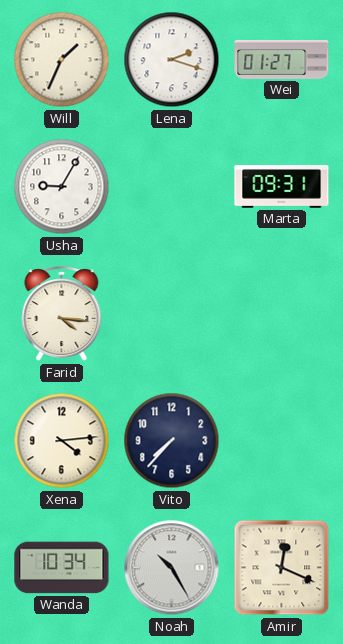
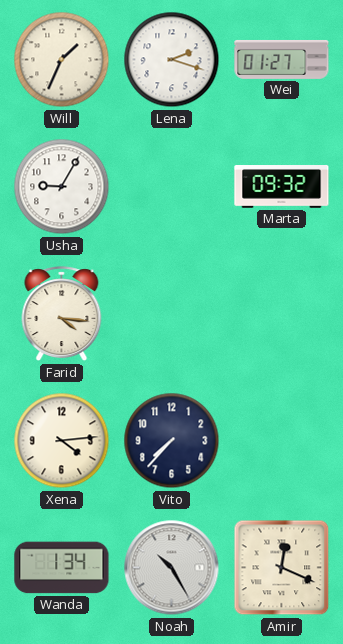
Marta: 09:31 -> 09:32 (282, 187)
Wanda: 10:34 -> 1:34 (62, 568)
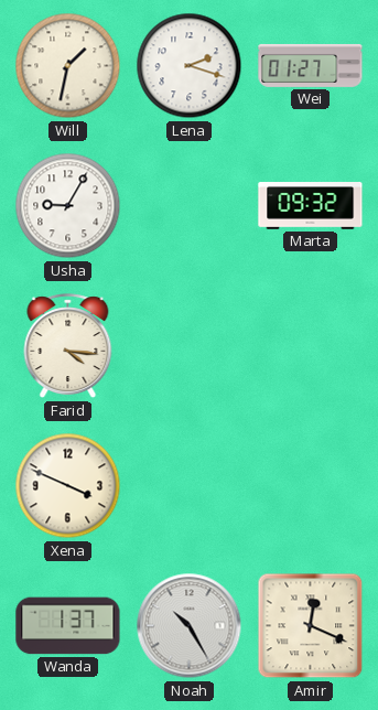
Will: 1:34 -> 1:32 (68, 66)
Xena: 4:14 -> 3:49 (68, 486)
Vito: 7:37 -> none (172, 441)
Wanda: 1:34 -> 1:37 (68, 626)
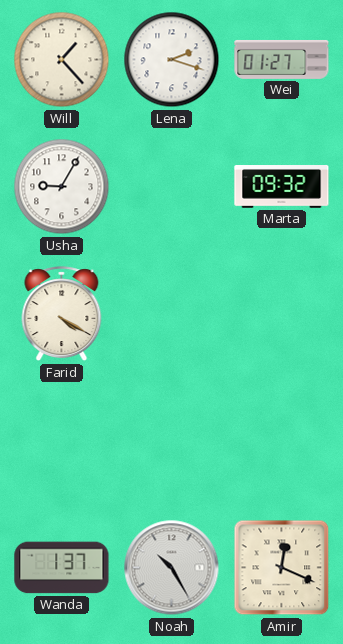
Will: 1:32 -> 1:23 (62, 60)
Farid: 4:16 -> 4:20 (62, 314)
Xena: 3:49 -> none (68, 486)
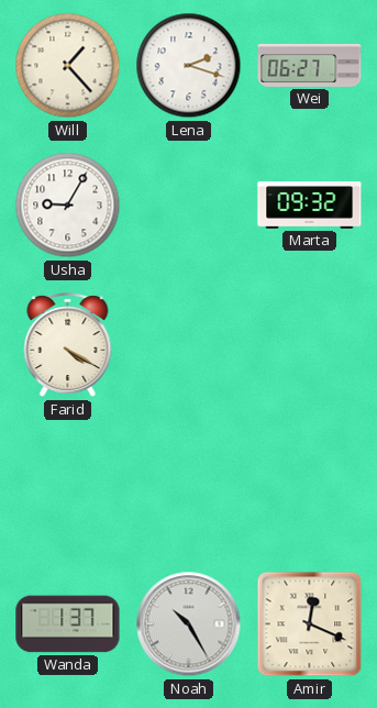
Wei: 01:27 -> 06:27 (310, 65)
